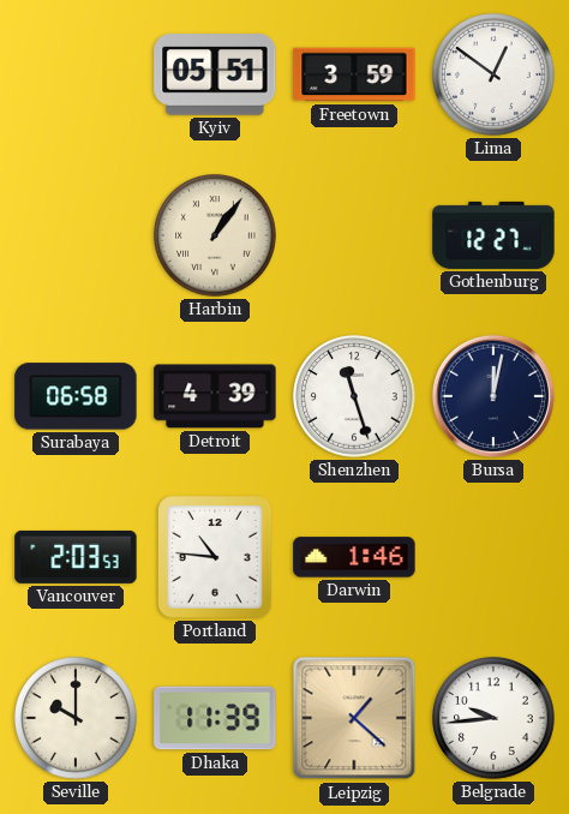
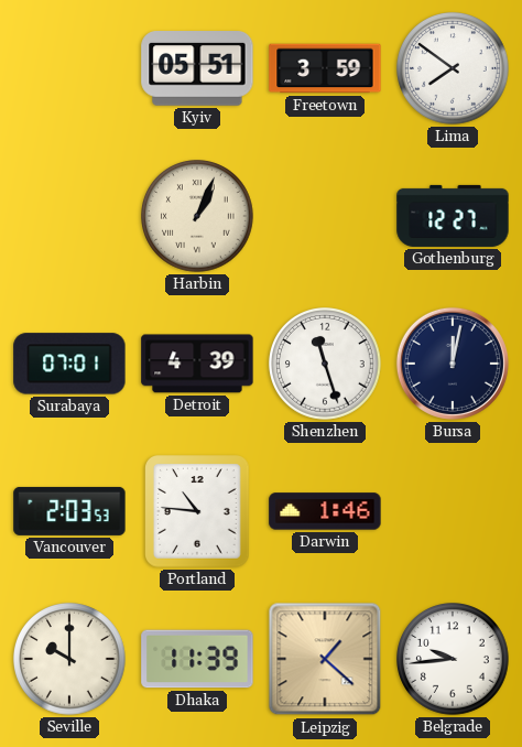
Lima: 12:51 -> 7:51 (454, 69)
Harbin: 1:06 -> 1:04 (198, 217)
Surabaya: 06:58 -> 07:01 (69, 364)
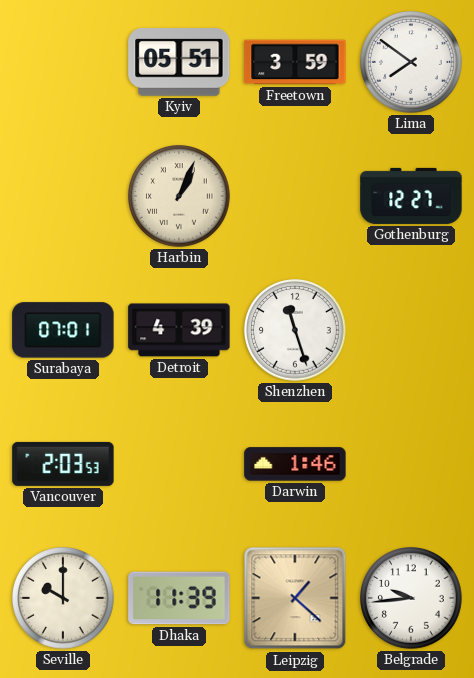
Bursa: 12:02 -> none (453, 364)
Portland: 10:46 -> none (198, 512)
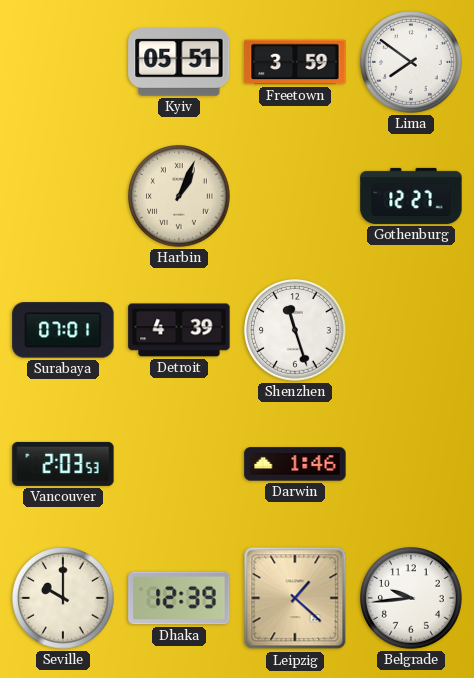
Dhaka: 11:39 -> 12:39 (179, 598)
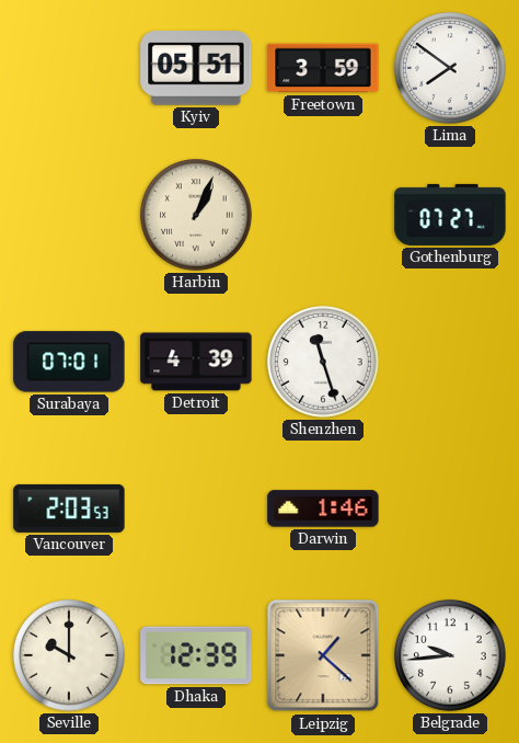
Gothenburg: 12:27 -> 07:27 (450, 215)
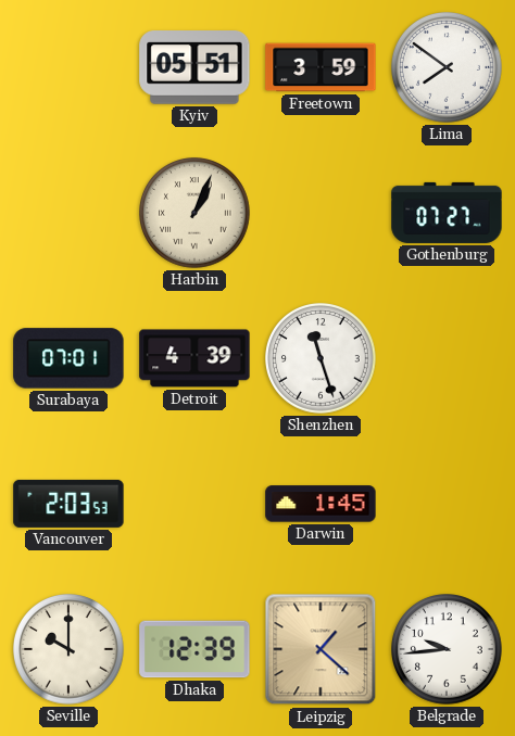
Darwin: 1:46 -> 1:45 (321, 504)
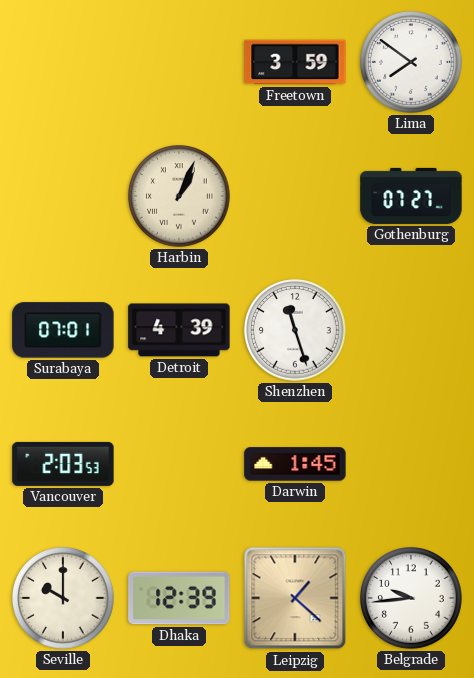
Kyiv: 05:51 -> none (194, 67)
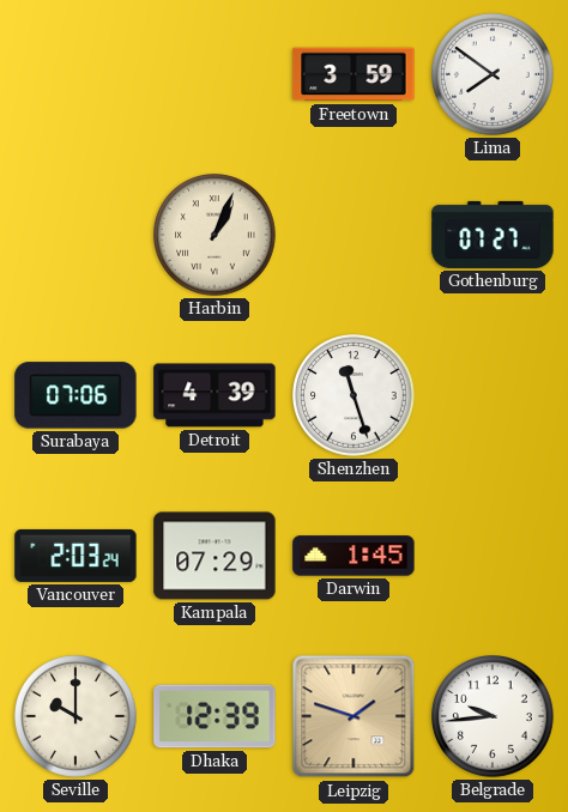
Surabaya: 07:01 -> 07:06 (75, 395)
Vancouver: 2:03:53 -> 2:03:24 (75, 556)
Kampala: none -> 07:29 (214, 556)
Leipzig: 1:22 -> 1:48 (354, 716)
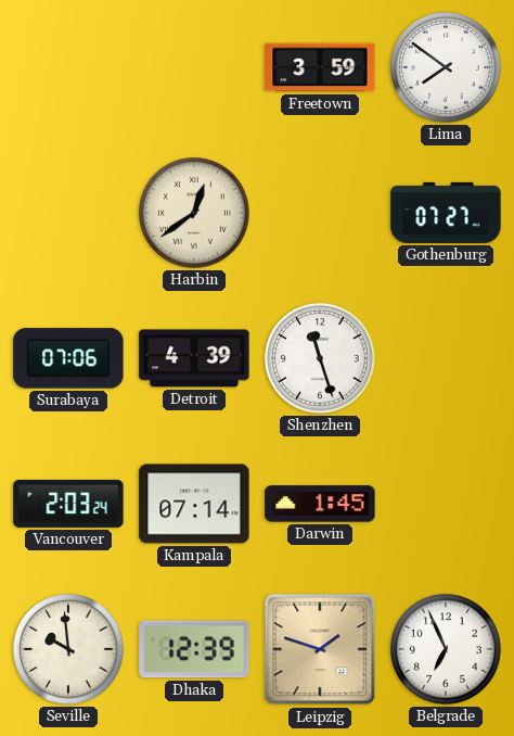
Harbin: 1:04 -> 12:39 (195, 214)
Kampala: 07:29 -> 07:14 (194, 504)
Seville: 10:00 -> 9:59 (69, 650)
Belgrade: 9:44 -> 6:56 (447, 650)
